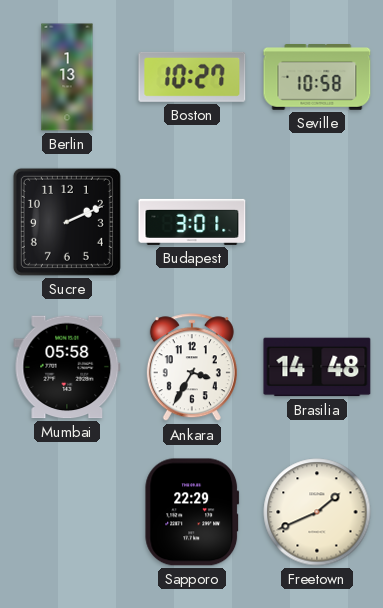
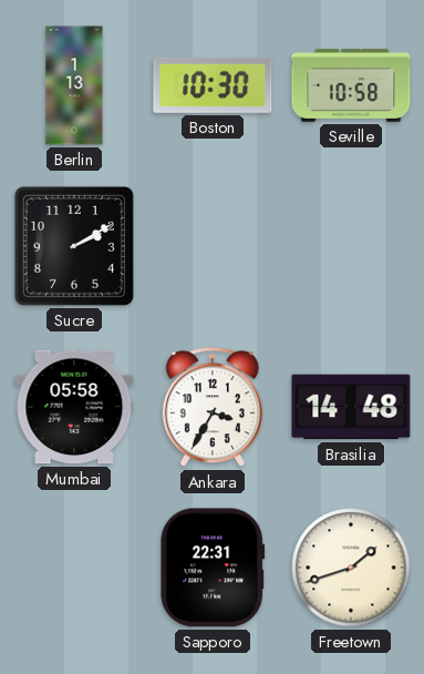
Boston: 10:27 -> 10:30 (213, 85)
Sucre: 2:11 -> 2:10 (74, 246)
Budapest: 3:01 -> none (192, 222)
Sapporo: 22:29 -> 22:31 (213, 568)
Freetown: 1:41 -> 1:42 (351, 568)
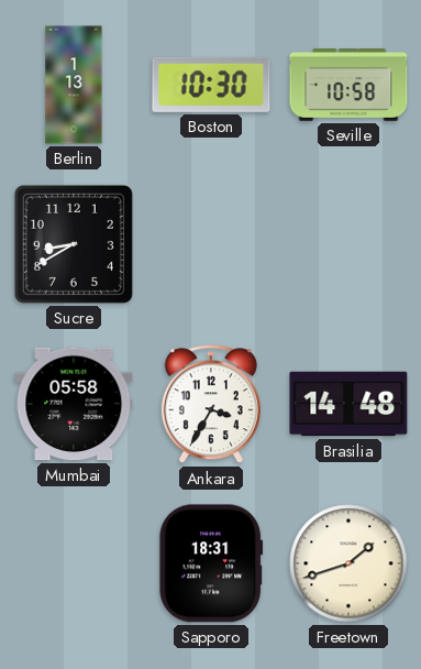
Sucre: 2:10 -> 8:40 (74, 244)
Sapporo: 22:31 -> 18:31 (211, 563)
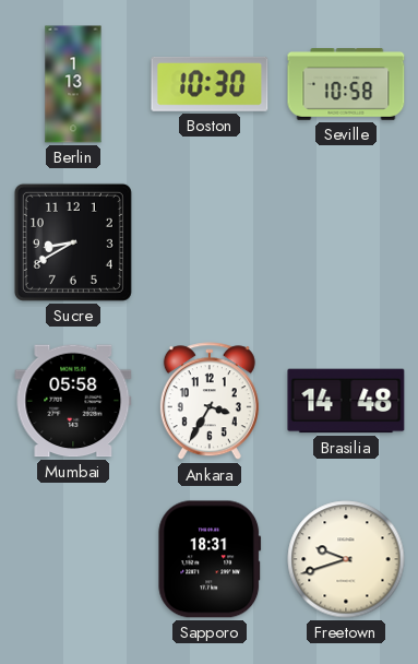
Freetown: 1:42 -> 9:42 (346, 559)
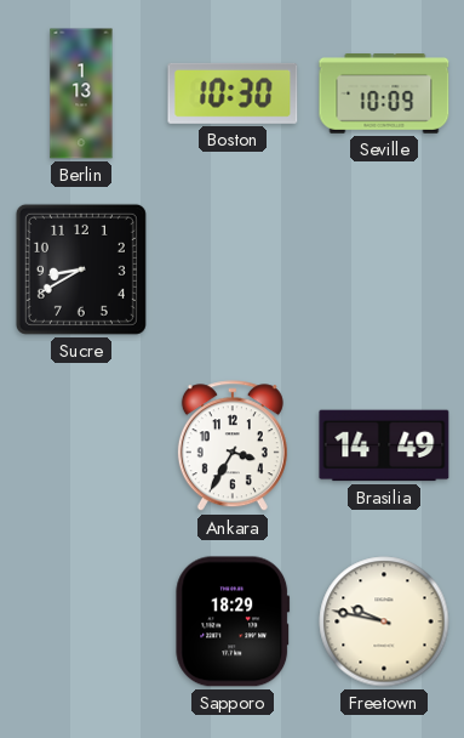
Seville: 10:58 -> 10:09 (384, 95)
Mumbai: 05:58 -> none (73, 401)
Brasilia: 14:48 -> 14:49 (384, 445)
Sapporo: 18:31 -> 18:29 (233, 621)
Freetown: 9:42 -> 9:47 (384, 621)
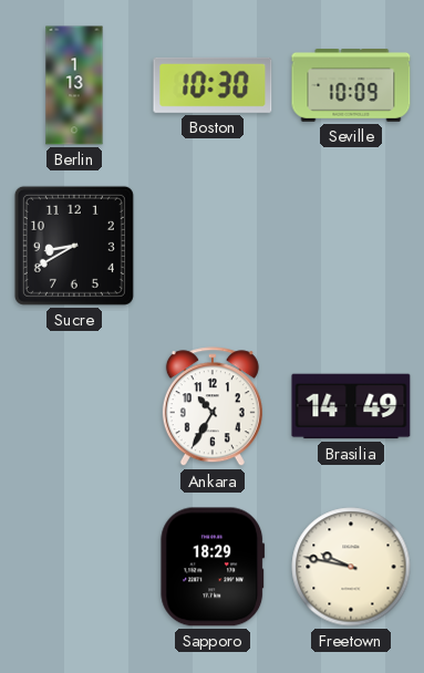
Ankara: 3:35 -> 10:35 (213, 407)
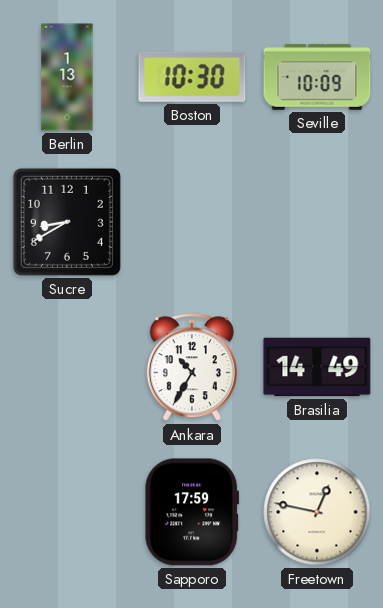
Sapporo: 18:29 -> 17:59 (192, 512)
Freetown: 9:47 -> 12:47 (317, 512)
